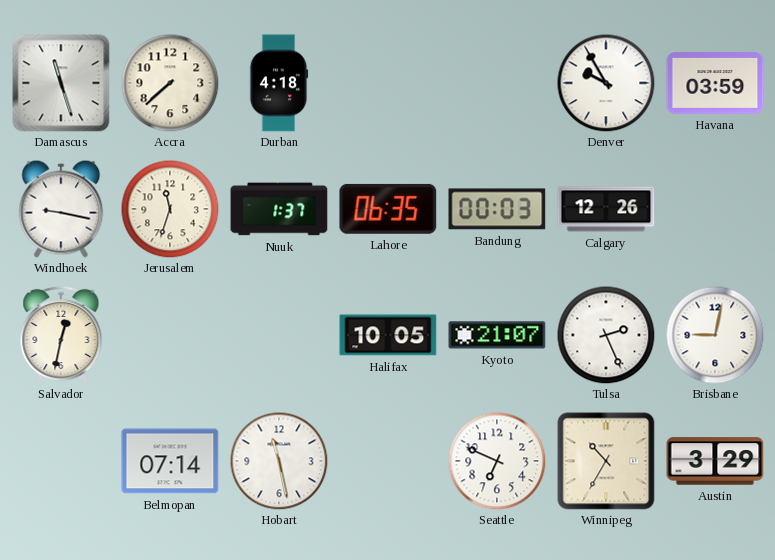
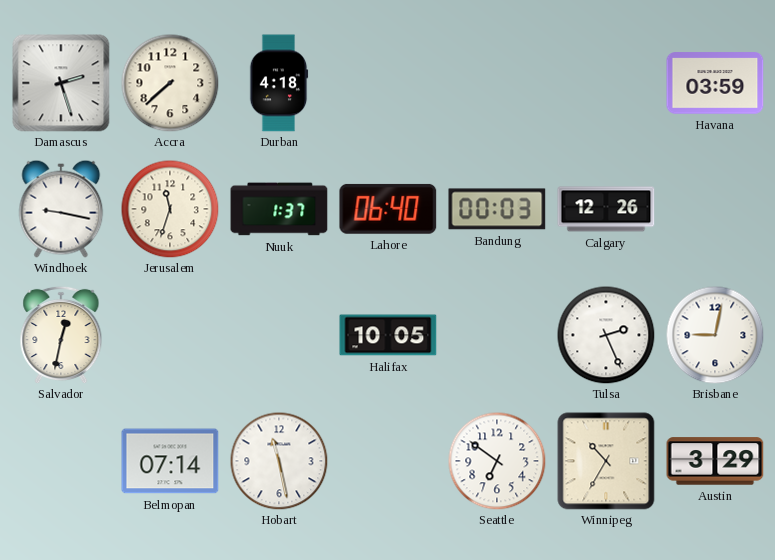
Damascus: 11:27 -> 2:27 (61, 83)
Denver: 9:55 -> none (606, 83)
Lahore: 06:35 -> 06:40 (388, 209)
Kyoto: 21:07 -> none (497, 335)
Seattle: 6:49 -> 6:51 (497, 461)
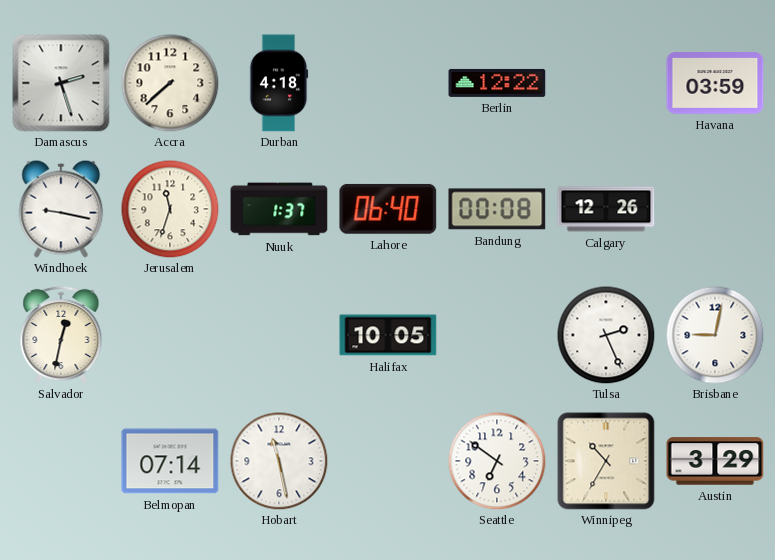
Berlin: none -> 12:22 (497, 83)
Bandung: 00:03 -> 00:08 (497, 209)
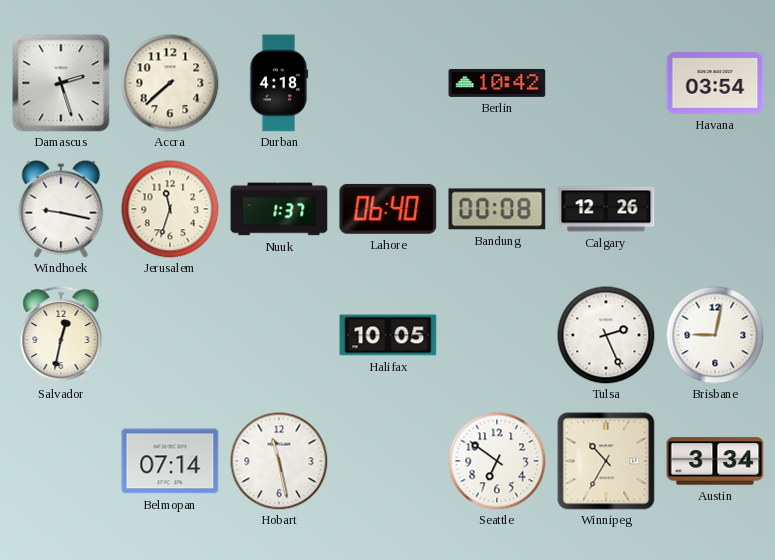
Berlin: 12:22 -> 10:42 (497, 83)
Havana: 03:59 -> 03:54 (715, 83)
Austin: 3:29 -> 3:34 (715, 461)
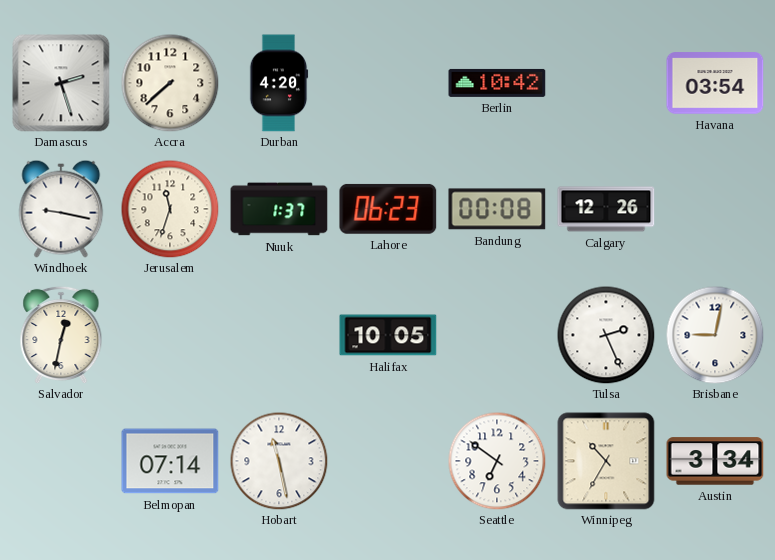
Durban: 4:18 -> 4:20 (279, 83)
Lahore: 06:40 -> 06:23 (388, 209)
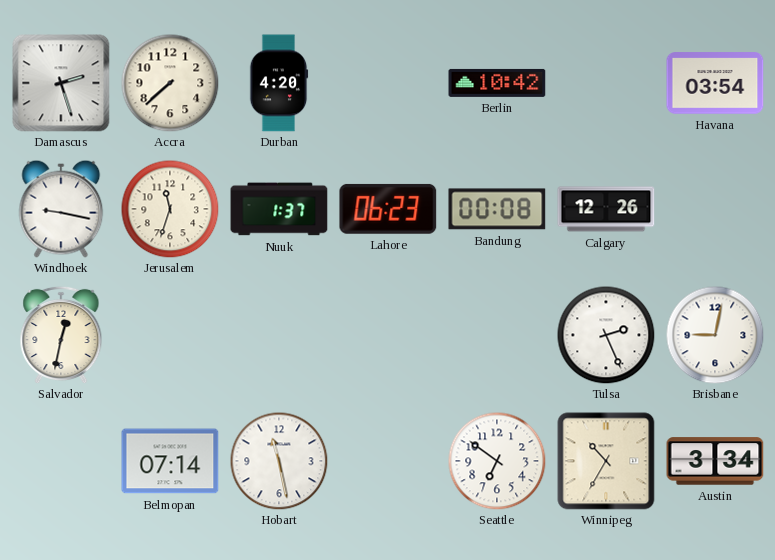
Halifax: 10:05 -> none (388, 335)
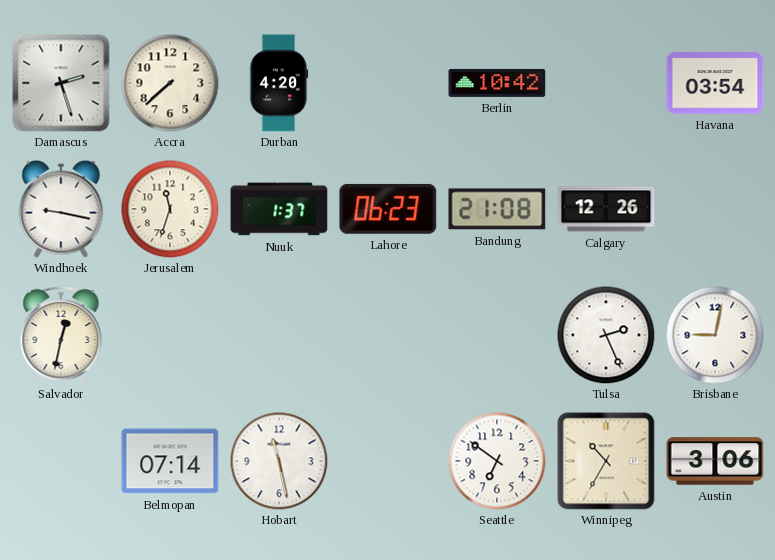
Bandung: 00:08 -> 21:08 (497, 209)
Austin: 3:34 -> 3:06 (715, 461)
